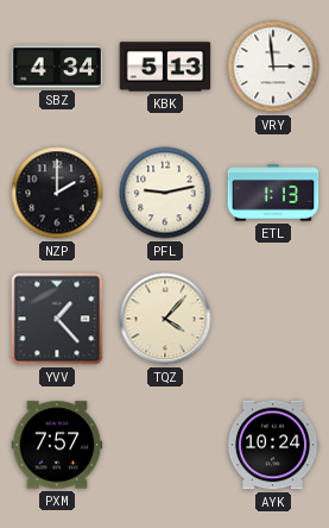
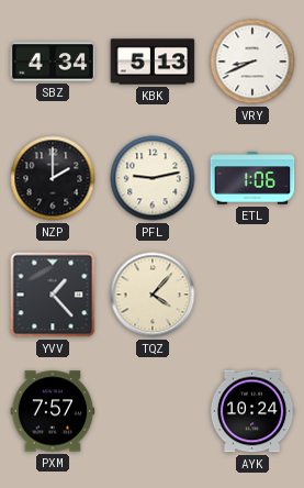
VRY: 2:59 -> 8:41 (252, 62)
ETL: 1:13 -> 1:06 (252, 178)
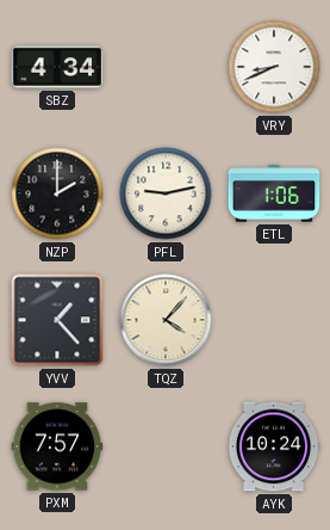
KBK: 5:13 -> none (153, 62)
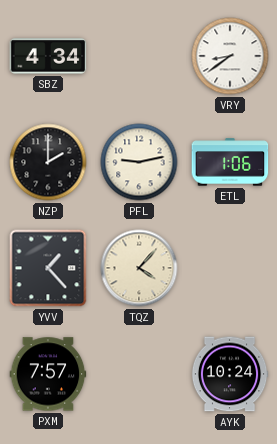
VRY: 8:41 -> 8:39 (230, 56)
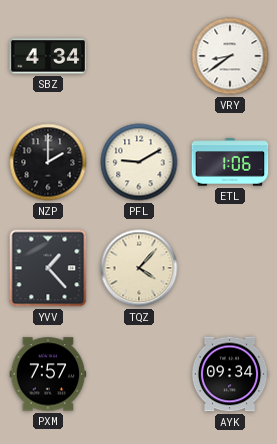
PFL: 9:13 -> 9:10 (139, 162)
AYK: 10:24 -> 09:34 (230, 374)
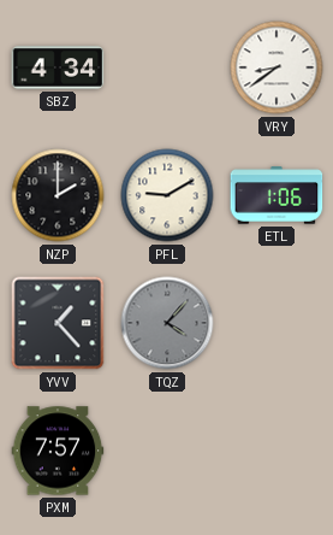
TQZ dial: cream -> grey (167, 323)
AYK: 09:34 -> none (230, 374)
